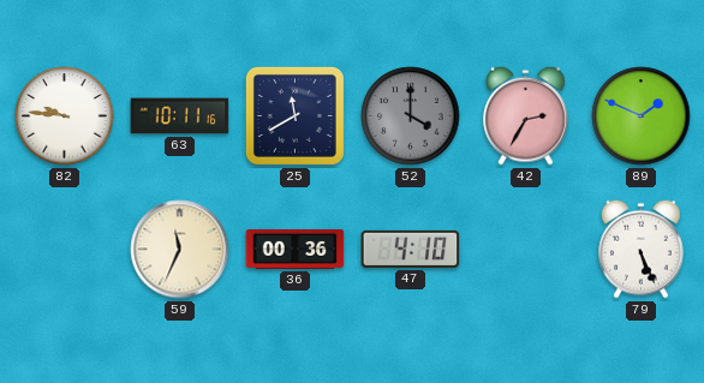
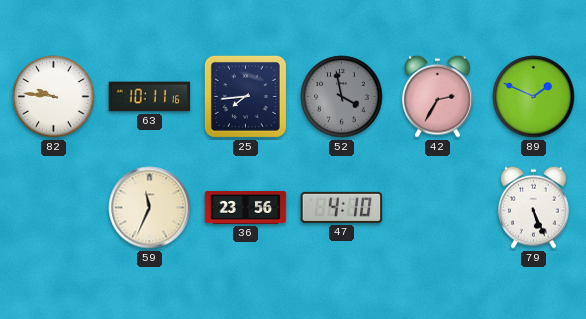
25: 11:40 -> 7:44 (245, 96)
52: 4:00 -> 3:58 (342, 97)
36: 00:36 -> 23:56 (246, 207)
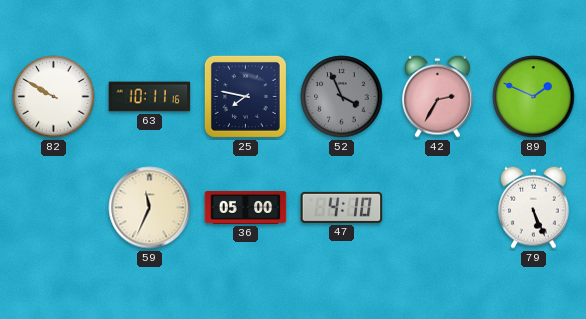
82: 9:46 -> 9:50 (54, 97)
25: 7:44 -> 7:47 (245, 96)
52: 3:58 -> 3:56 (342, 97)
36: 23:56 -> 05:00 (246, 207)
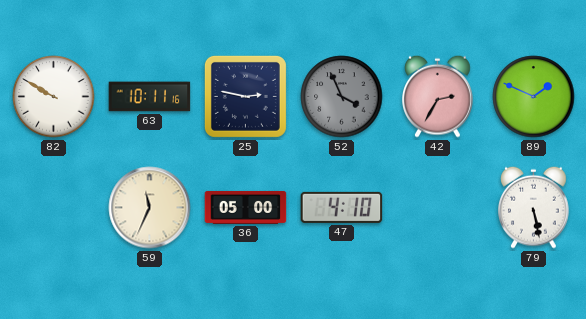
25: 7:47 -> 2:47 (245, 96)
79: 5:26 -> 5:28 (534, 207)
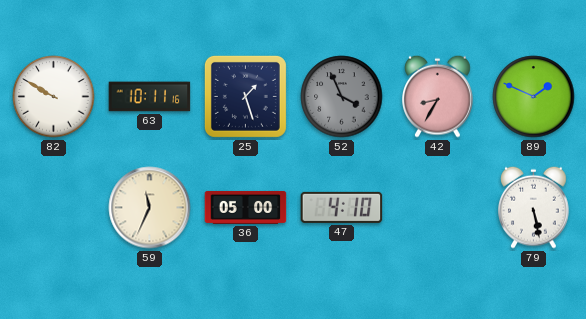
25: 2:47 -> 1:27 (245, 96)
42: 2:35 -> 8:35 (438, 96)
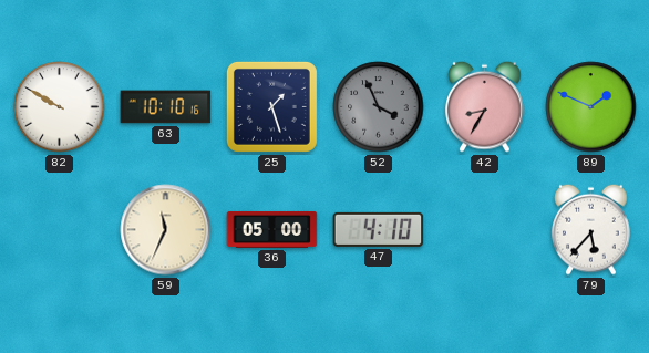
63: 10:11 -> 10:10 (166, 107)
79: 5:28 -> 5:37 (591, 229)
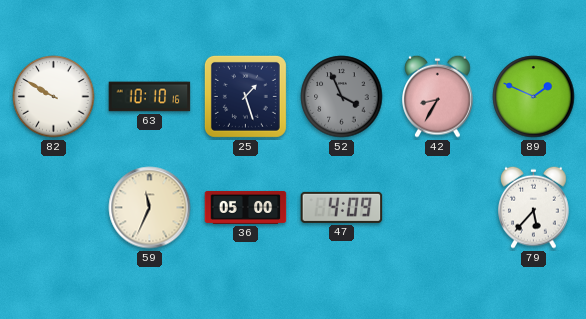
47: 4:10 -> 4:09 (342, 207)
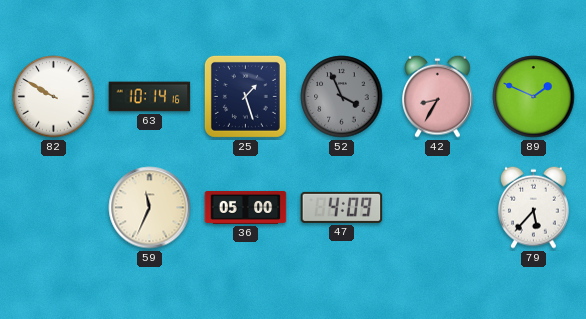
63: 10:10 -> 10:14 (150, 97)
